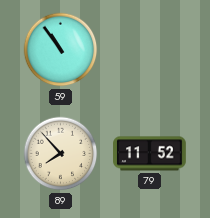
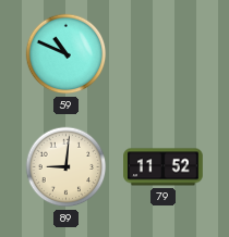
59: 10:54 -> 10:49 (67, 54)
89: 7:53 -> 9:01 (67, 167)
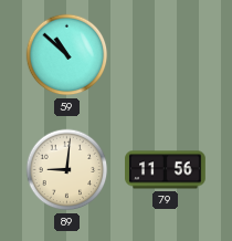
59: 10:49 -> 10:52 (67, 55)
79: 11:52 -> 11:56 (166, 170)
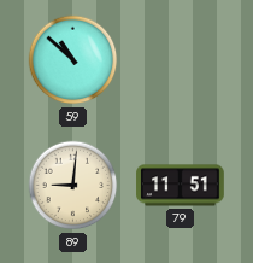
79: 11:56 -> 11:51 (181, 186)
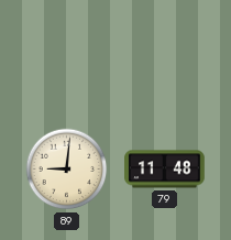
59: 10:52 -> none (73, 60)
79: 11:51 -> 11:48 (165, 170)
